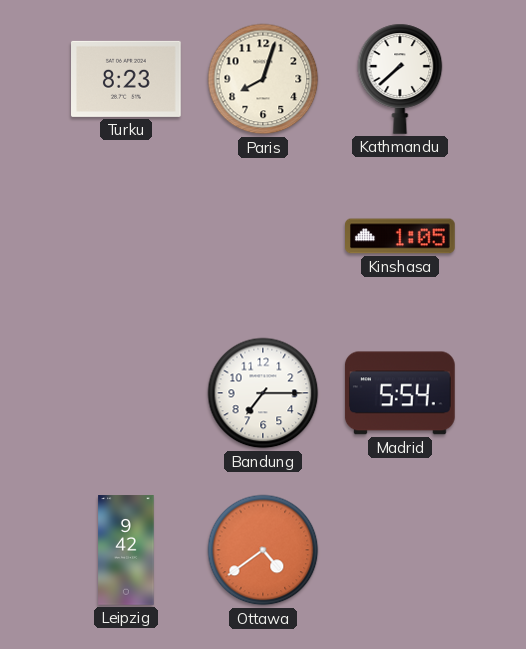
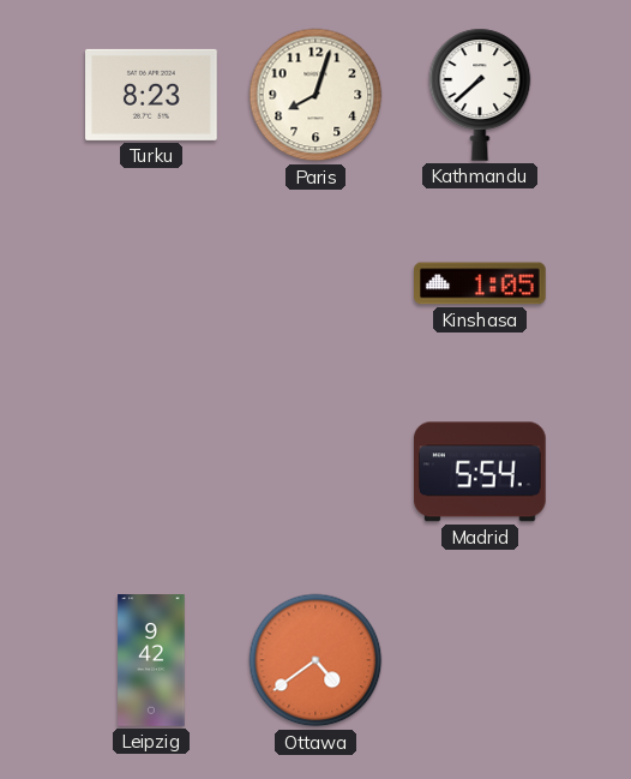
Bandung: 7:15 -> none (263, 393)
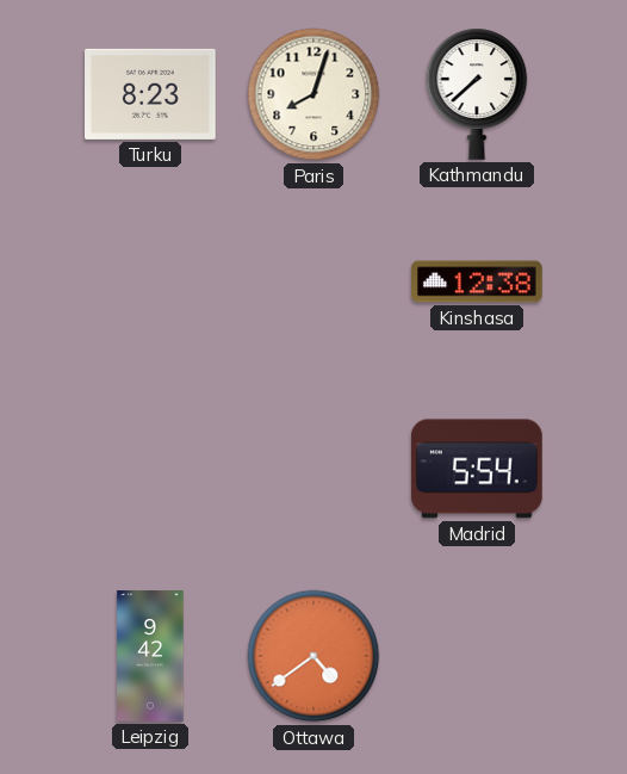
Kinshasa: 1:05 -> 12:38 (478, 281)
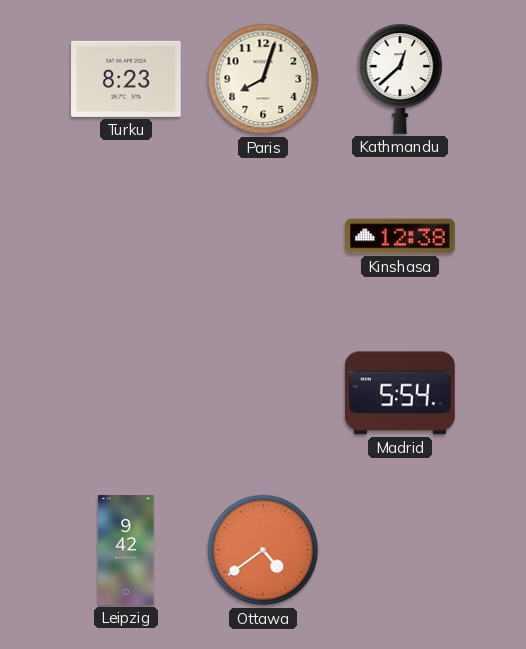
Kathmandu: 7:38 -> 12:38 (400, 79)
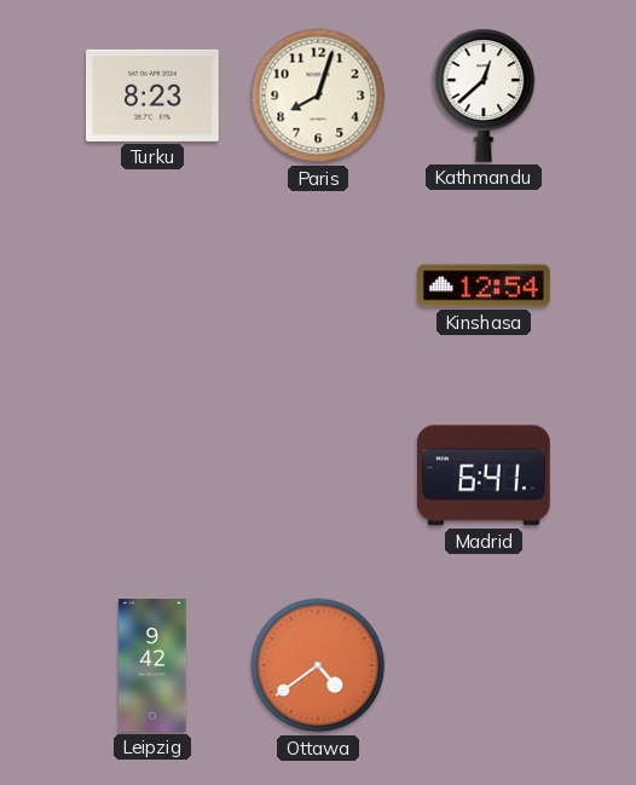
Kinshasa: 12:38 -> 12:54 (485, 285)
Madrid: 5:54 -> 6:41 (484, 475)
